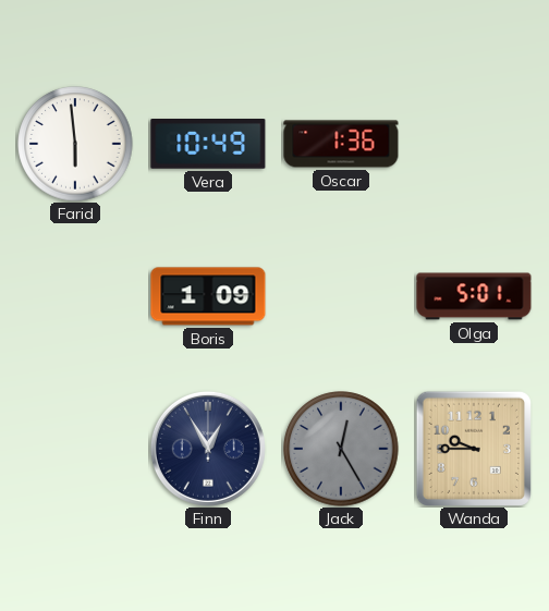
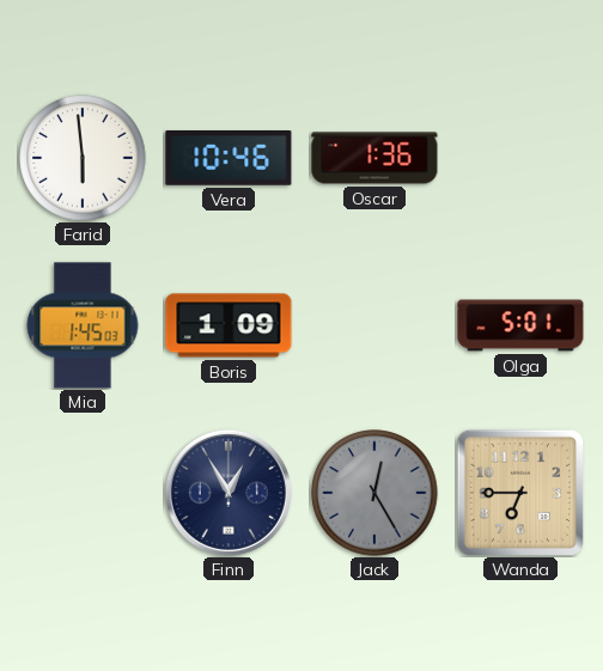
Vera: 10:49 -> 10:46 (229, 159)
Mia: none -> 1:45 (83, 325)
Wanda: 9:45 -> 6:45 (520, 493)
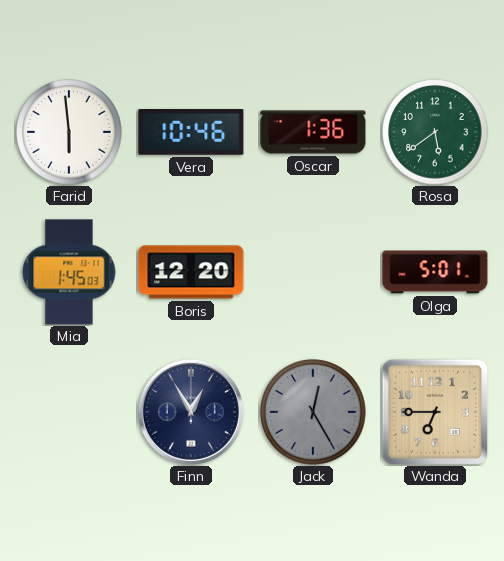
Rosa: none -> 5:39 (435, 132)
Boris: 1:09 -> 12:20 (191, 272)
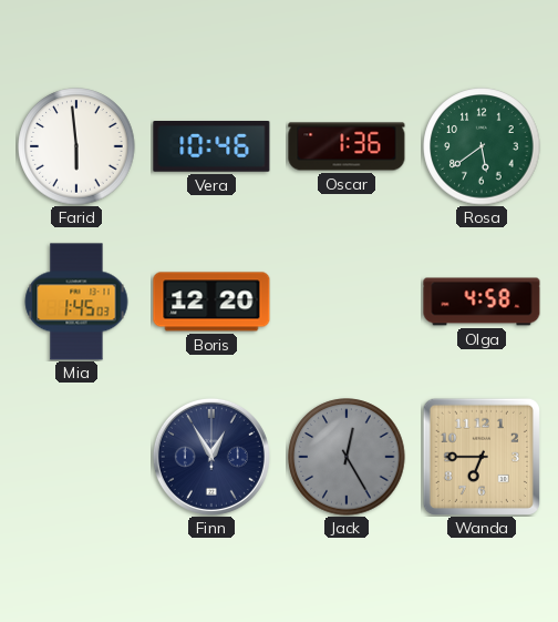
Olga: 5:01 -> 4:58 (482, 302)
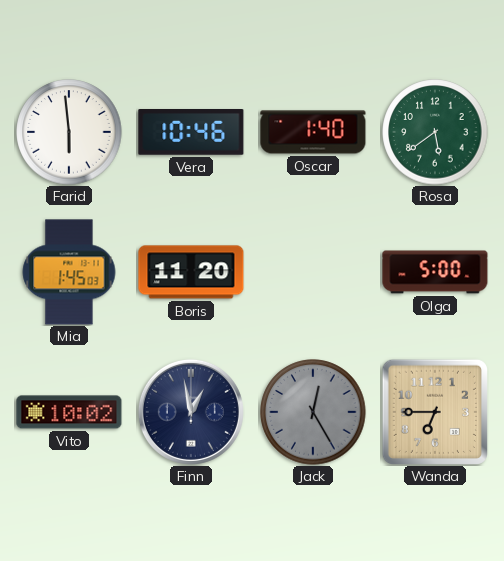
Oscar: 1:36 -> 1:40 (313, 132)
Boris: 12:20 -> 11:20 (191, 272)
Olga: 4:58 -> 5:00 (435, 272)
Vito: none -> 10:02 (69, 412)
Finn: 12:55 -> 12:58 (191, 412)
